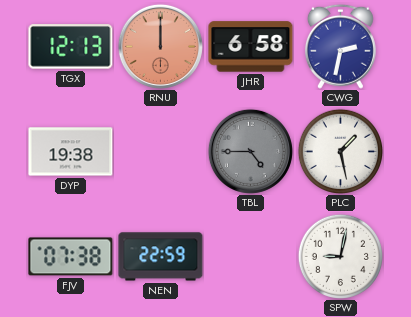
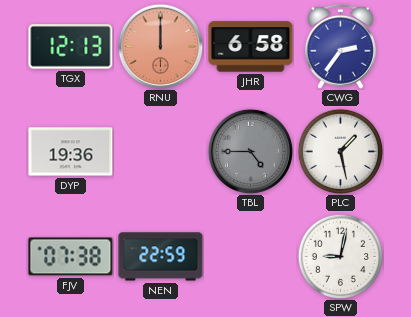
CWG: 2:32 -> 2:36 (340, 46)
DYP: 19:38 -> 19:36 (71, 152)
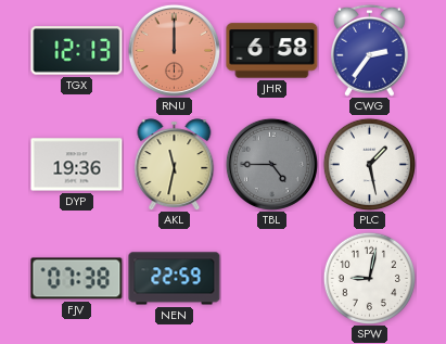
AKL: none -> 11:32 (175, 165)
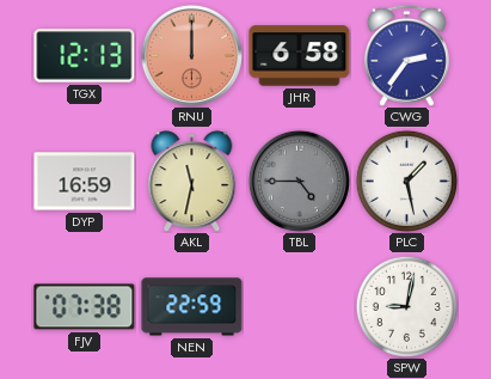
DYP: 19:36 -> 16:59 (85, 182)
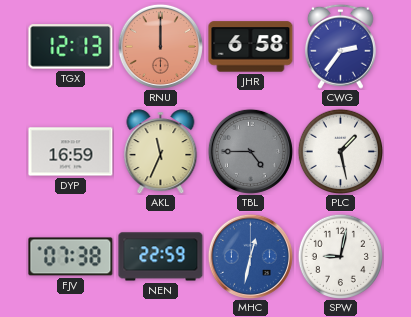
AKL: 11:32 -> 11:34 (161, 152)
MHC: none -> 12:32 (250, 256)
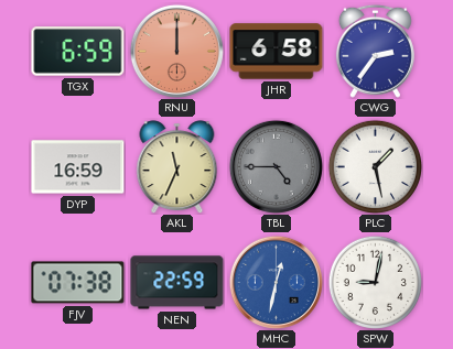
TGX: 12:13 -> 6:59 (78, 52)
